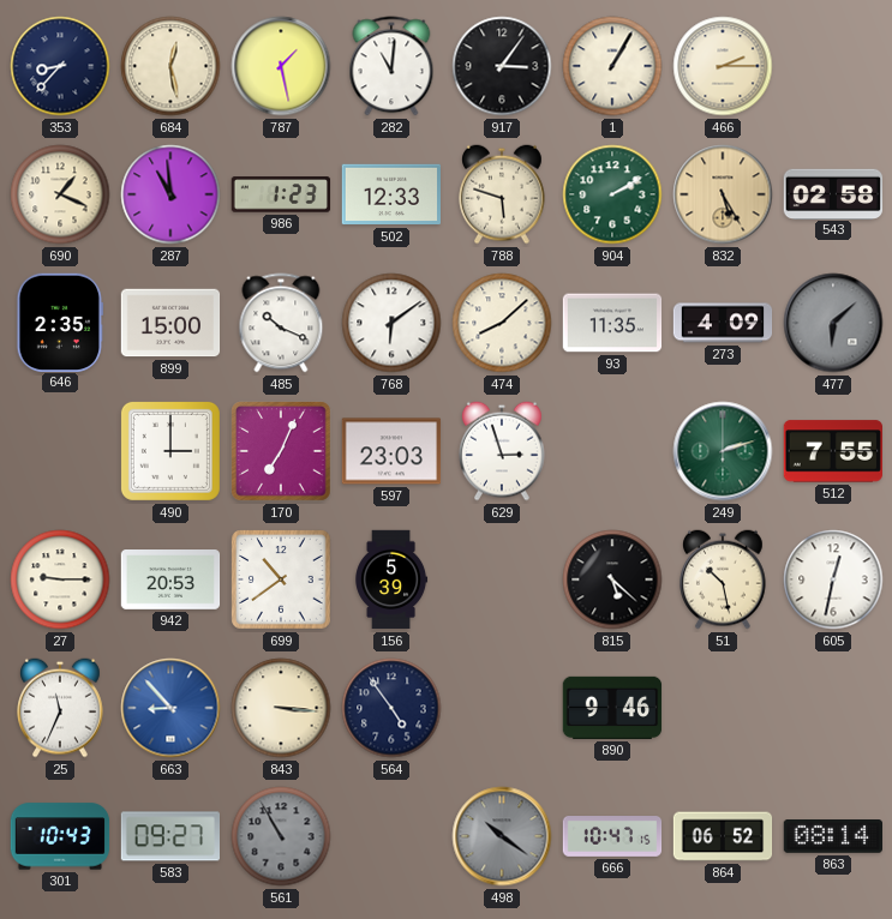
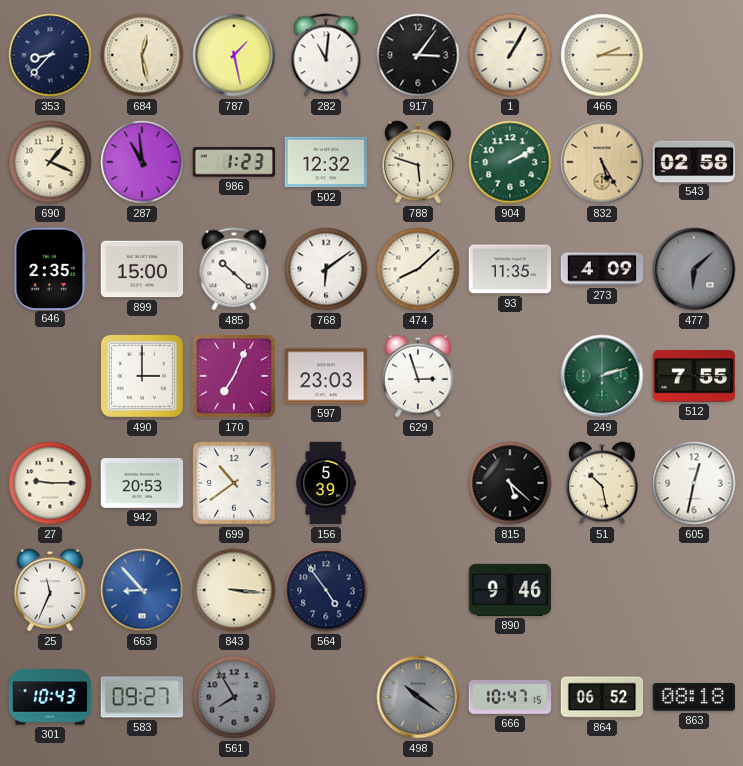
502: 12:33 -> 12:32 (325, 162)
485: 10:19 -> 10:22 (234, 269)
561: 10:55 -> 7:55 (234, 697)
863: 08:14 -> 08:18 (693, 698)
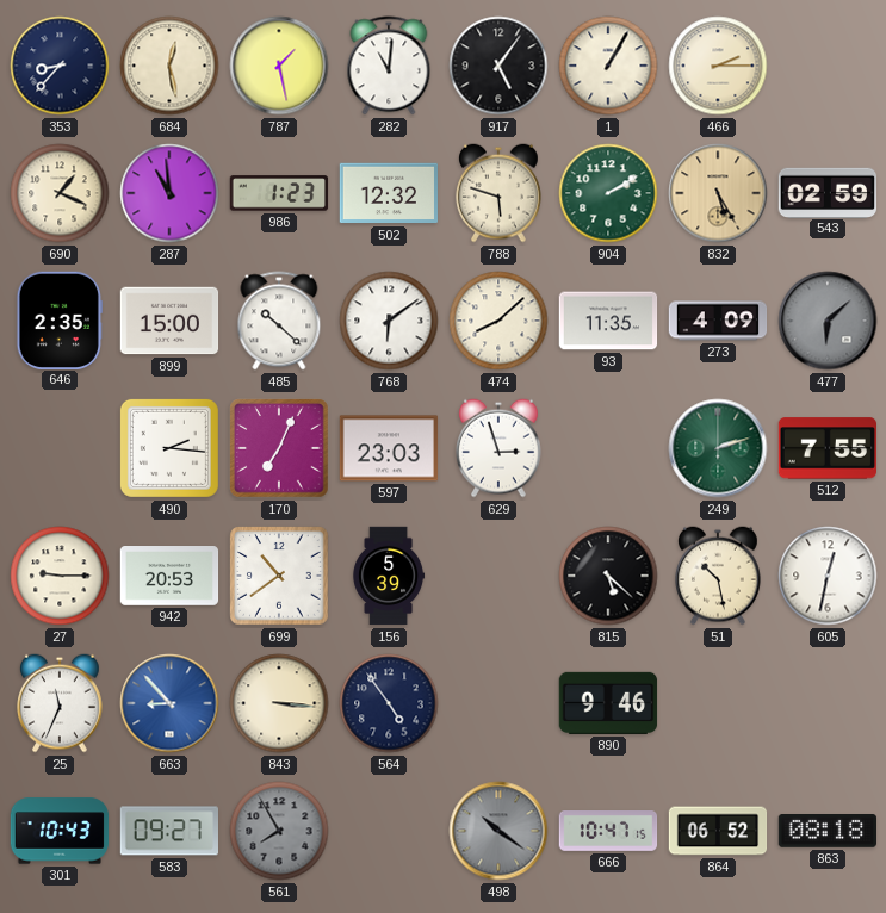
917: 3:06 -> 5:06 (498, 66)
543: 02:58 -> 02:59 (828, 192)
490: 3:00 -> 2:16 (169, 448)
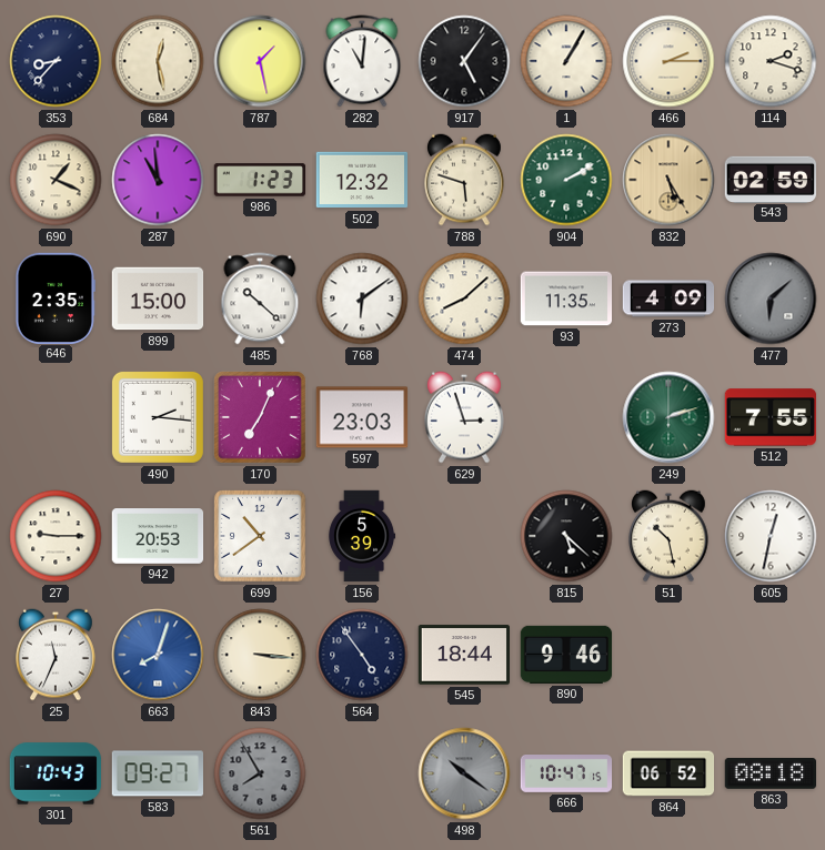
114: none -> 2:18 (771, 61)
663: 8:53 -> 8:03 (158, 655)
545: none -> 18:44 (464, 655)
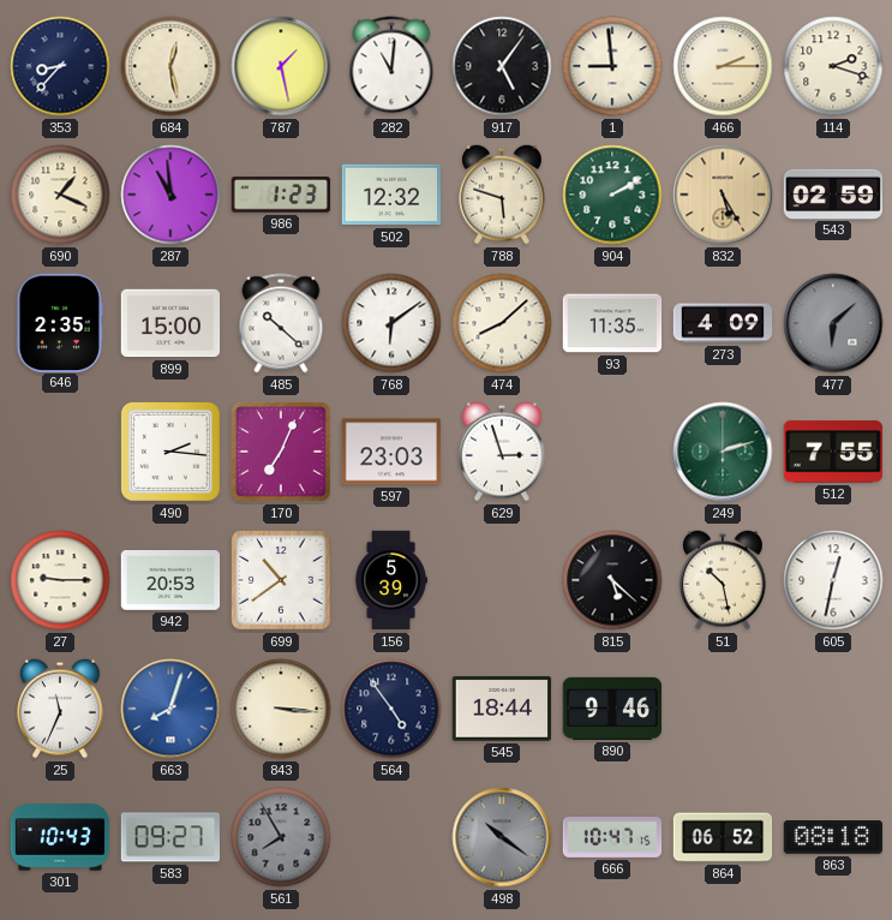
1: 1:05 -> 8:59 (612, 66)
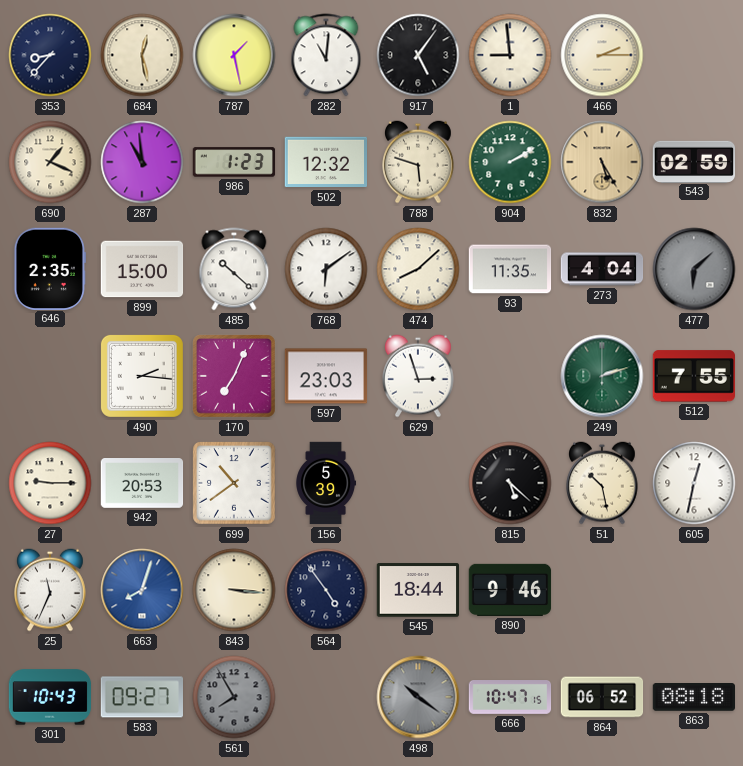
114: 2:18 -> none (833, 66)
273: 4:09 -> 4:04 (602, 269)
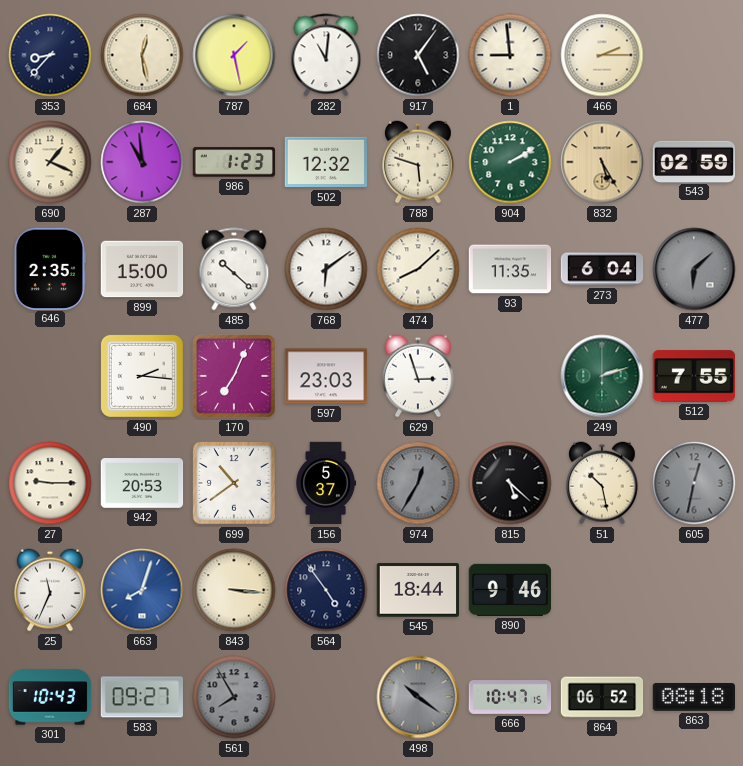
273: 4:04 -> 6:04 (602, 269)
156: 5:39 -> 5:37 (326, 483)
974: none -> 12:35 (418, 483)
605 dial: white -> grey (694, 483)
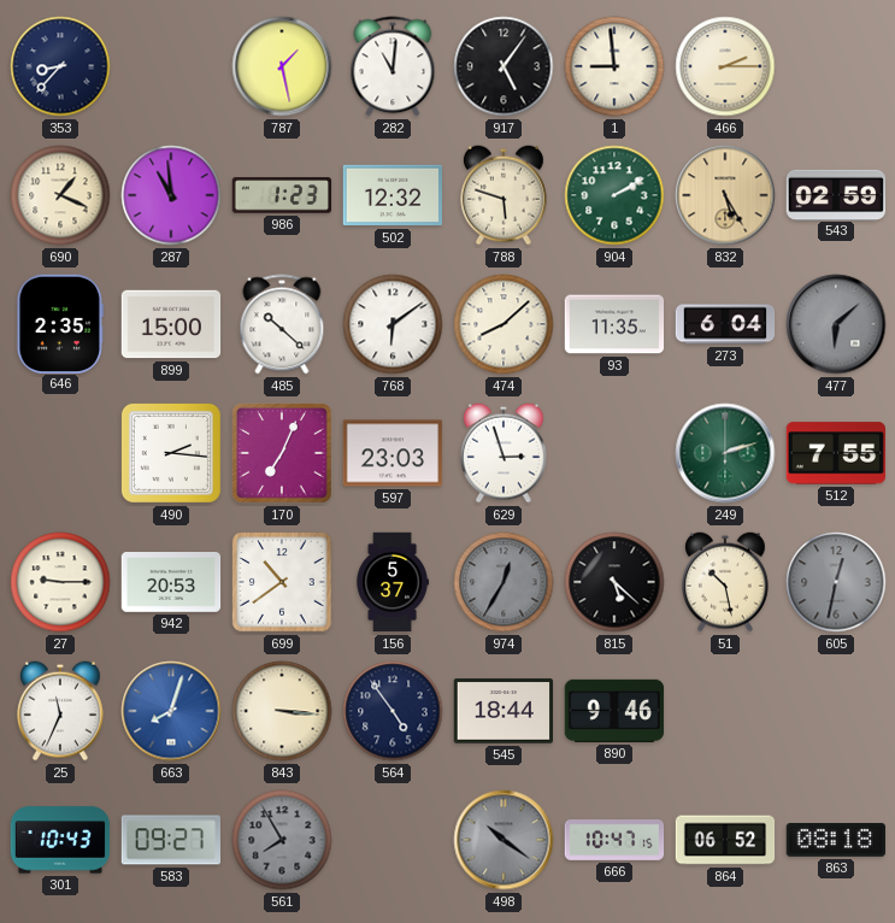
684: 12:28 -> none (142, 55)
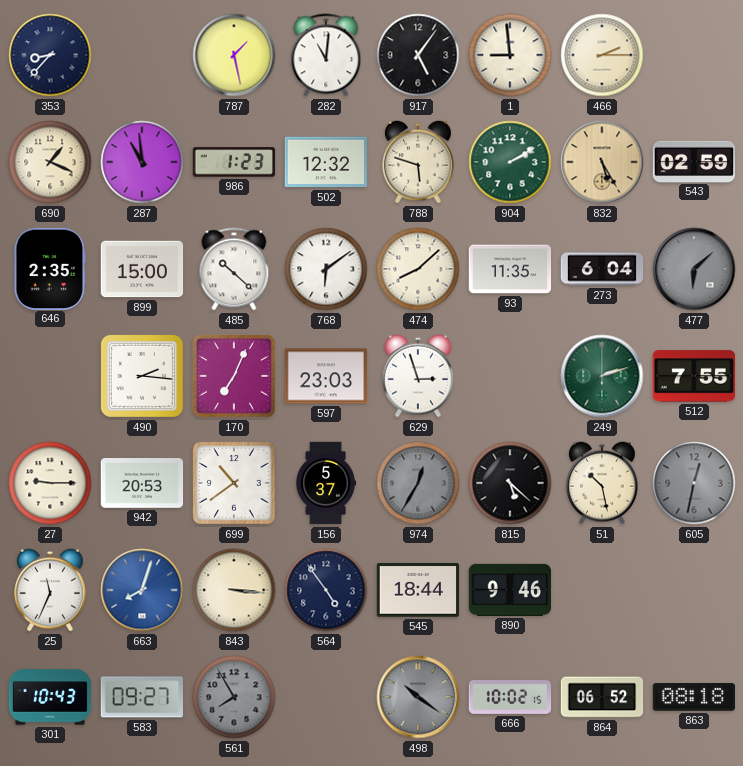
666: 10:47 -> 10:02 (510, 698)
